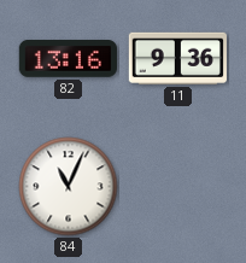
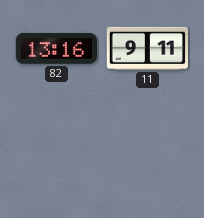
11: 9:36 -> 9:11 (147, 48)
84: 11:04 -> none (69, 187)
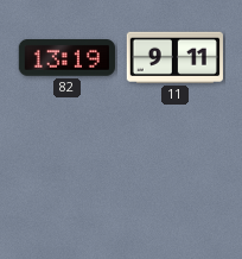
82: 13:16 -> 13:19 (66, 58)
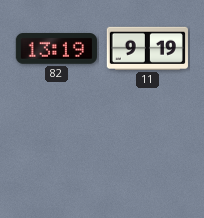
11: 9:11 -> 9:19 (147, 48)
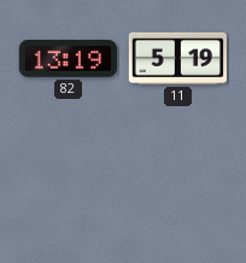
11: 9:19 -> 5:19 (177, 58)
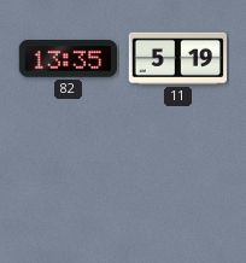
82: 13:19 -> 13:35 (68, 59)
